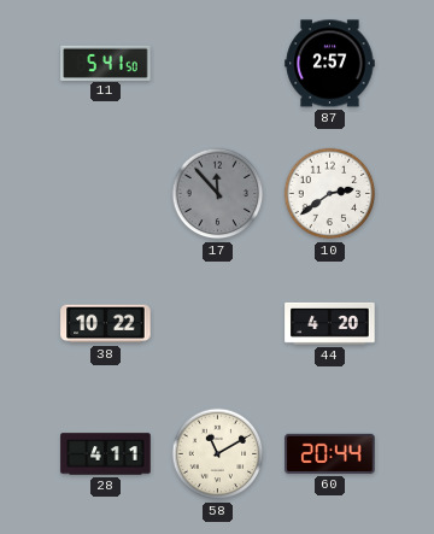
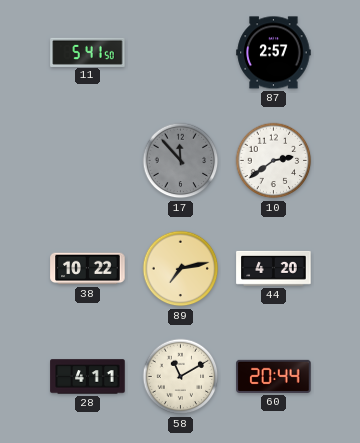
89: none -> 7:13 (181, 269)
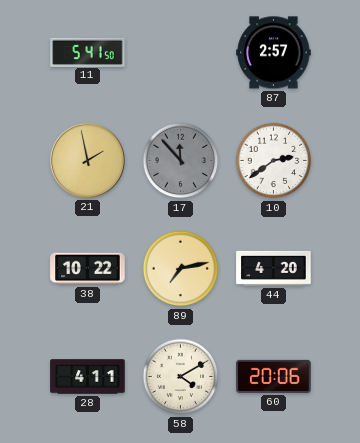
21: none -> 1:58 (87, 160)
58: 11:10 -> 4:10 (181, 377)
60: 20:44 -> 20:06 (274, 376)
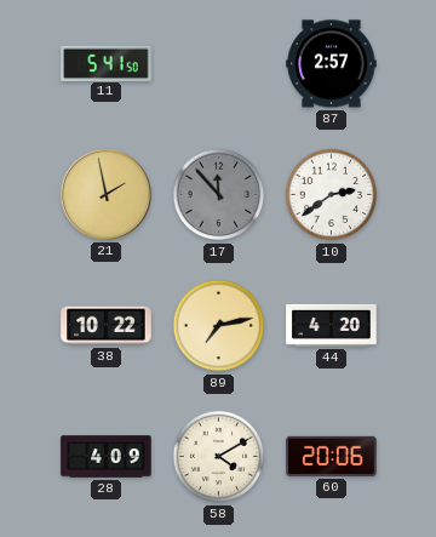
28: 4:11 -> 4:09 (107, 457)
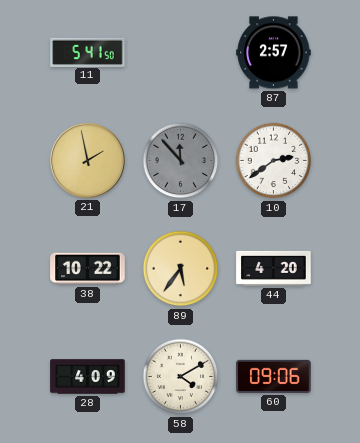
89: 7:13 -> 5:36 (181, 269)
60: 20:06 -> 09:06 (274, 376)
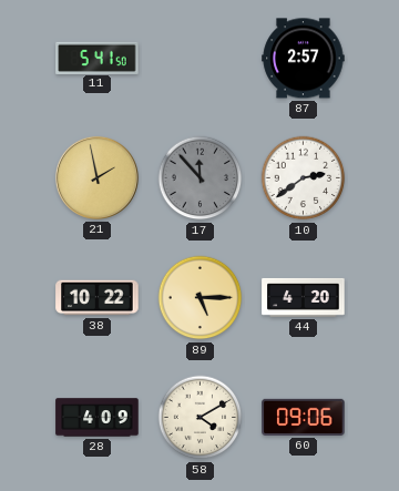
89: 5:36 -> 5:15 (201, 298)
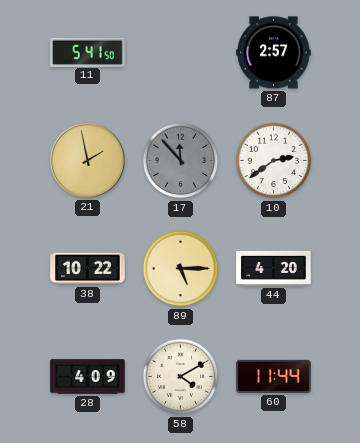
60: 09:06 -> 11:44 (274, 376)
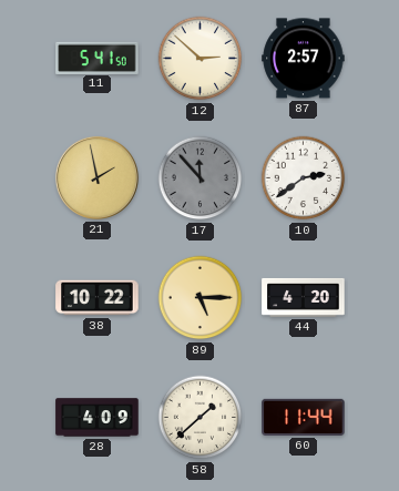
12: none -> 2:52 (201, 59)
58: 4:10 -> 1:38 (201, 418)
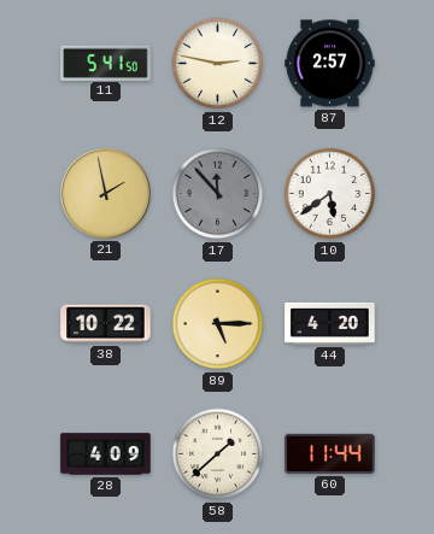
12: 2:52 -> 2:47 (218, 64)
10: 2:39 -> 5:39 (330, 194)
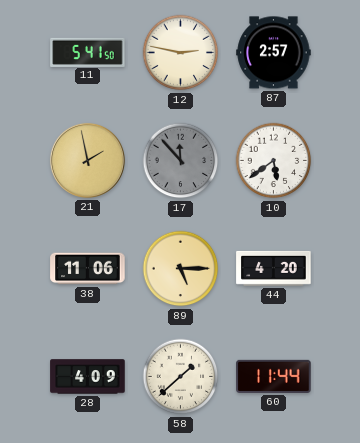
38: 10:22 -> 11:06 (88, 269)
